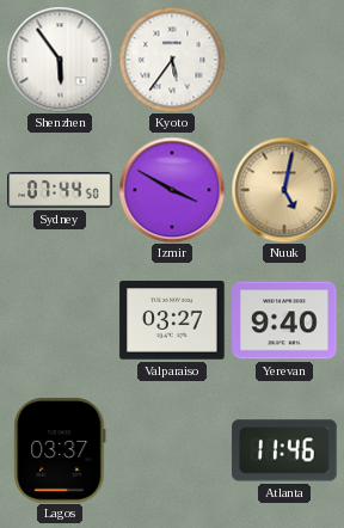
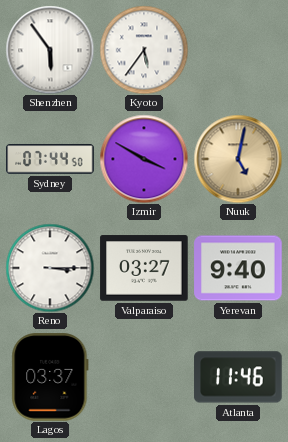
Reno: none -> 3:15 (50, 268)
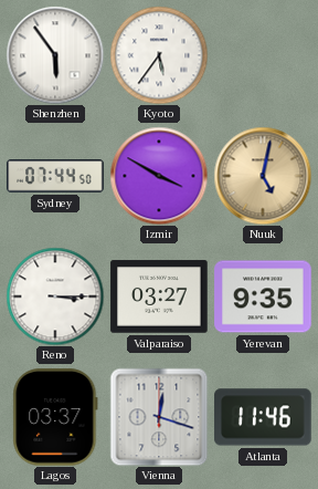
Yerevan: 9:40 -> 9:35 (263, 296)
Vienna: none -> 12:18 (159, 417)
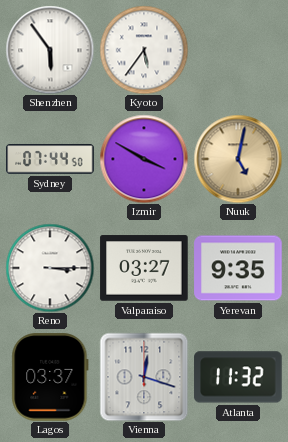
Atlanta: 11:46 -> 11:32 (238, 377)
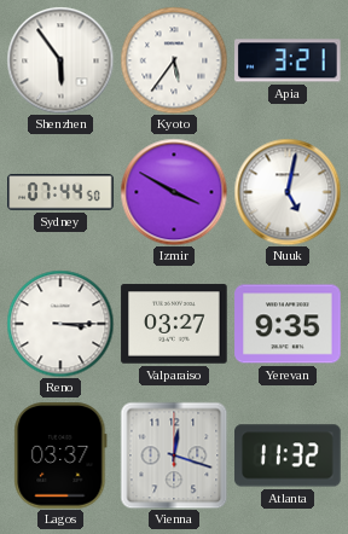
Apia: none -> 3:21 (288, 60)
Nuuk dial: champagne -> white (288, 192)
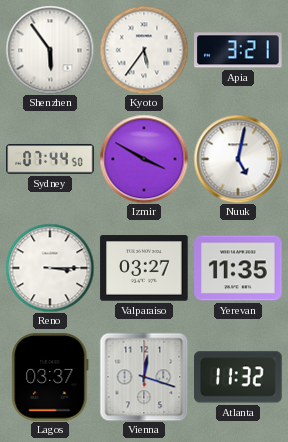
Yerevan: 9:35 -> 11:35 (238, 268)
